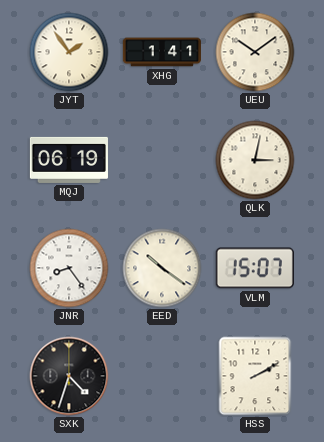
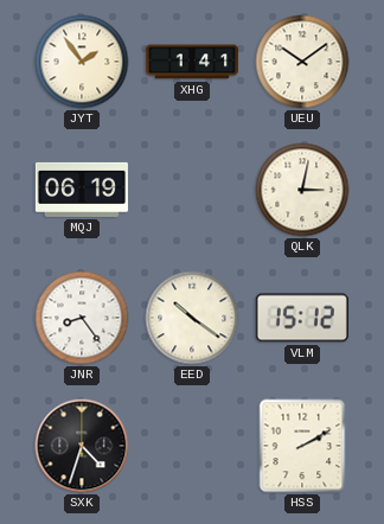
VLM: 15:07 -> 15:12 (302, 318)
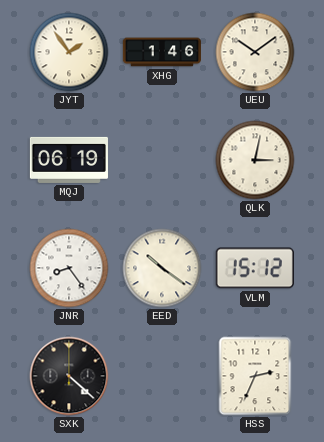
XHG: 1:41 -> 1:46 (162, 52)
SXK: 4:33 -> 4:22 (69, 376)
HSS: 2:10 -> 2:34 (255, 376)
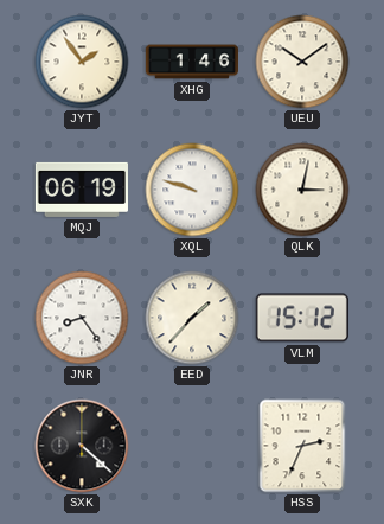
XQL: none -> 9:48 (192, 190)
EED: 10:21 -> 1:37 (192, 318)
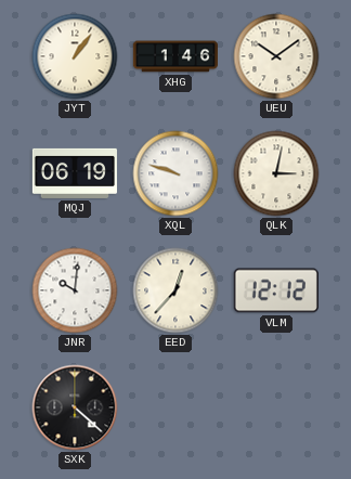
JYT: 1:54 -> 1:06 (75, 56)
JNR: 8:24 -> 10:01 (75, 290)
EED: 1:37 -> 12:37 (175, 290)
VLM: 15:12 -> 12:12 (276, 290)
HSS: 2:34 -> none (302, 446)
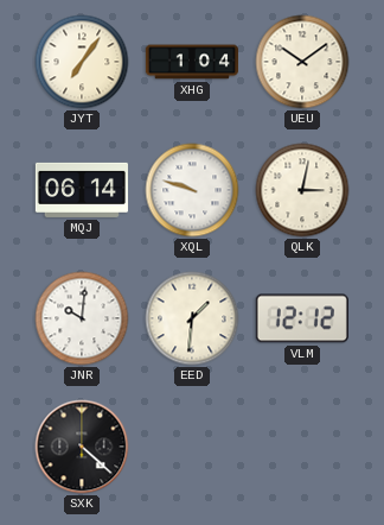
JYT: 1:06 -> 7:06 (82, 62)
XHG: 1:46 -> 1:04 (192, 62)
MQJ: 06:19 -> 06:14 (82, 190)
EED: 12:37 -> 1:31 (192, 318)
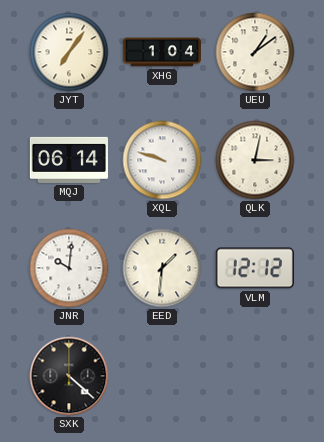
UEU: 10:09 -> 1:09 (255, 52)
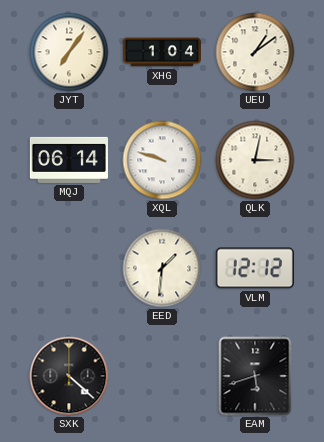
JNR: 10:01 -> none (69, 268)
EAM: none -> 5:42 (255, 376)
